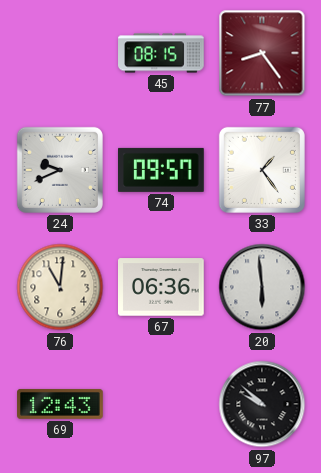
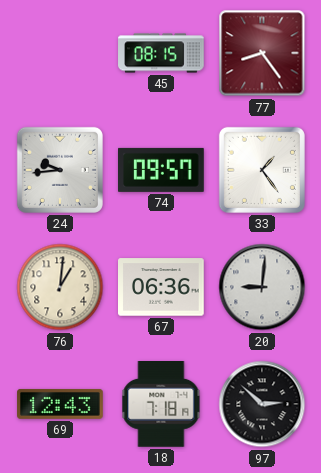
24: 9:41 -> 9:44 (60, 170)
76: 11:01 -> 1:01 (60, 287)
20: 5:59 -> 9:01 (262, 287)
18: none -> 7:18 (161, 405)
97: 9:52 -> 2:52 (262, 404)
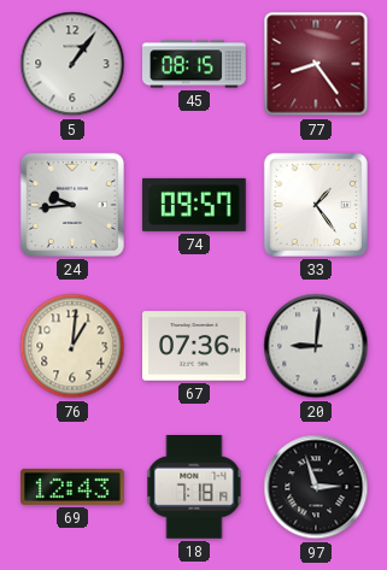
5: none -> 1:06 (72, 64)
67: 06:36 -> 07:36 (194, 346)
97: 2:52 -> 2:57 (316, 487)
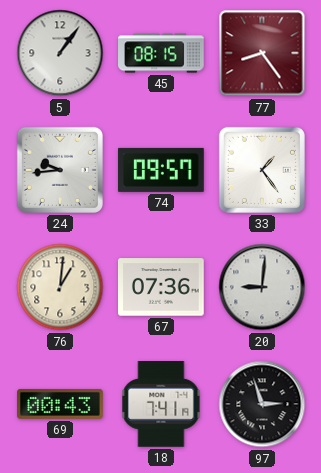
69: 12:43 -> 00:43 (60, 404)
18: 7:18 -> 7:41 (161, 405)
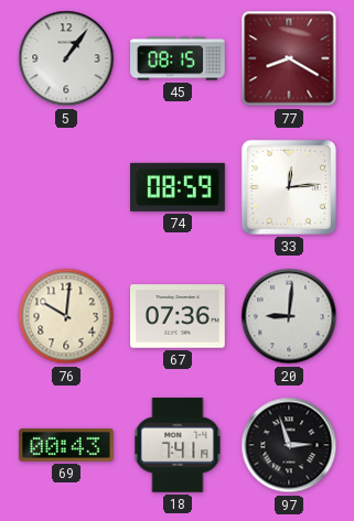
77: 8:24 -> 8:20 (289, 58)
24: 9:44 -> none (60, 170)
74: 09:57 -> 08:59 (178, 187)
33: 1:24 -> 12:14 (289, 187)
76: 1:01 -> 10:01 (66, 316)
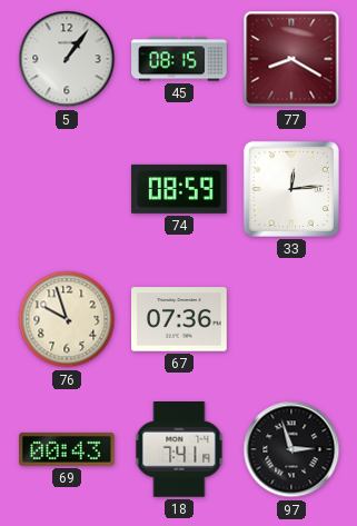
76: 10:01 -> 9:57 (67, 319)
20: 9:01 -> none (289, 316)
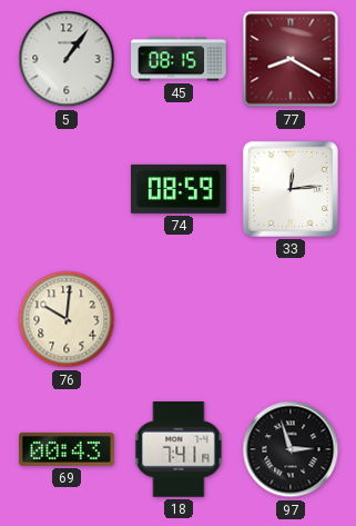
76: 9:57 -> 10:01 (67, 319)
67: 07:36 -> none (179, 319)
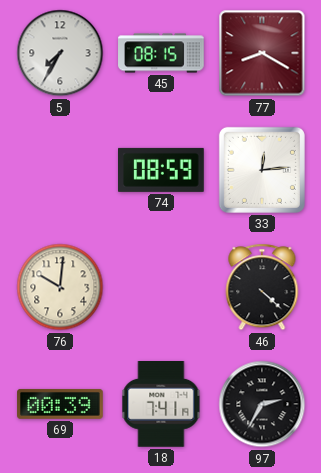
5: 1:06 -> 7:35 (60, 53)
46: none -> 4:22 (262, 287)
69: 00:43 -> 00:39 (60, 404)
97: 2:57 -> 2:35 (262, 404)
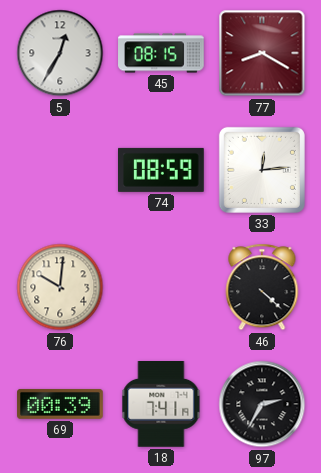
5: 7:35 -> 12:35 (60, 53)
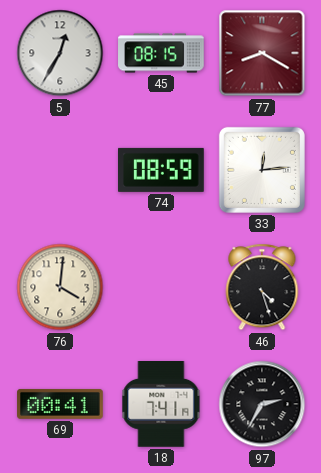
76: 10:01 -> 4:01 (60, 287)
46: 4:22 -> 4:27 (262, 287)
69: 00:39 -> 00:41 (60, 404)
